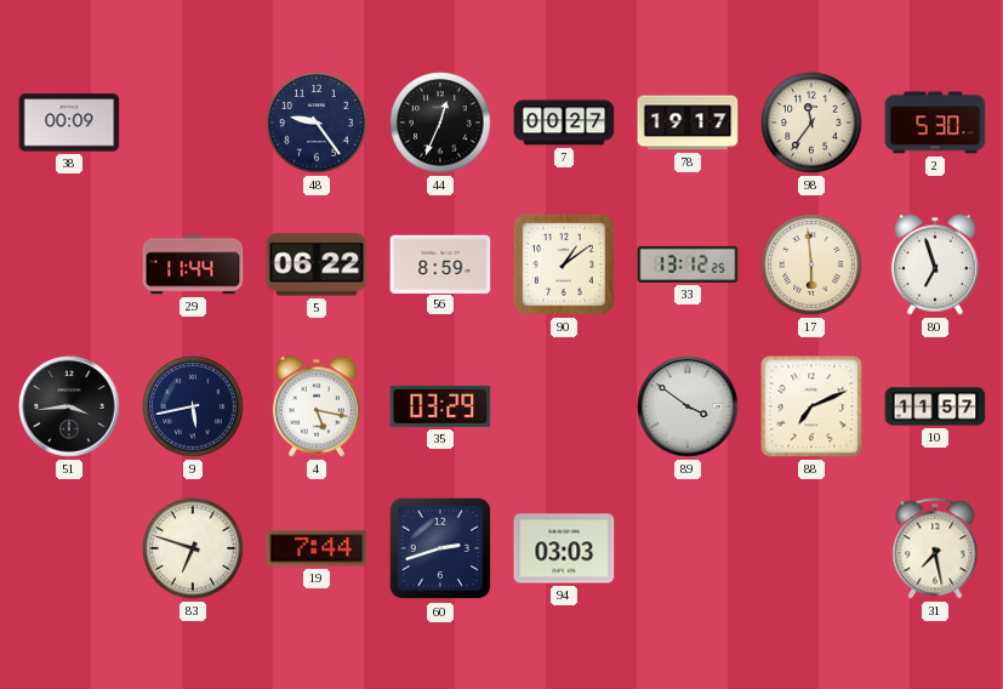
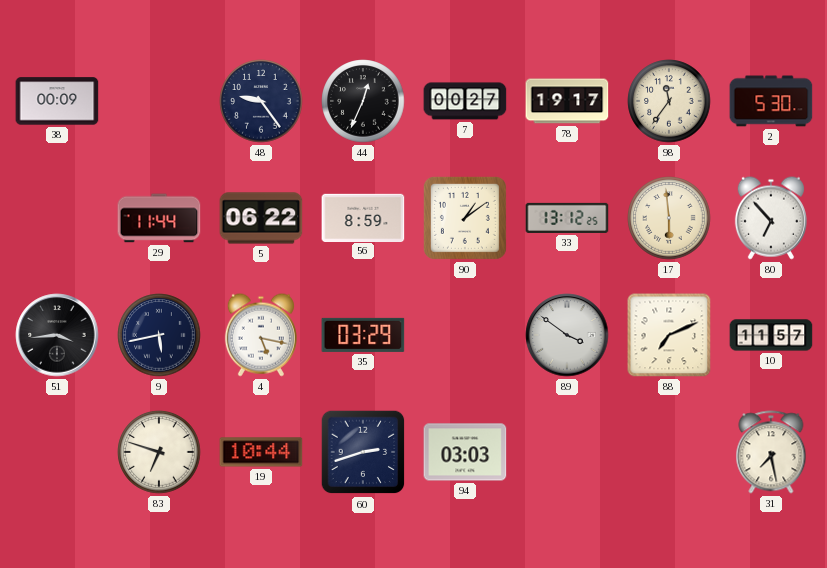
80: 6:57 -> 6:53 (771, 218)
19: 7:44 -> 10:44 (261, 452)
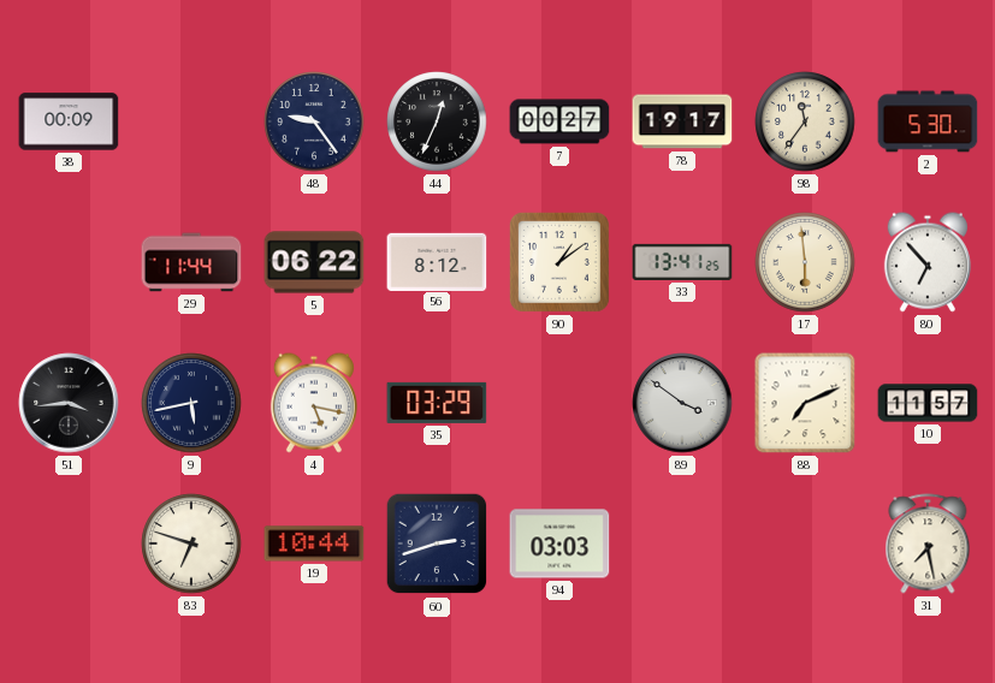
56: 8:59 -> 8:12 (437, 261)
33: 13:12 -> 13:41 (682, 262)
